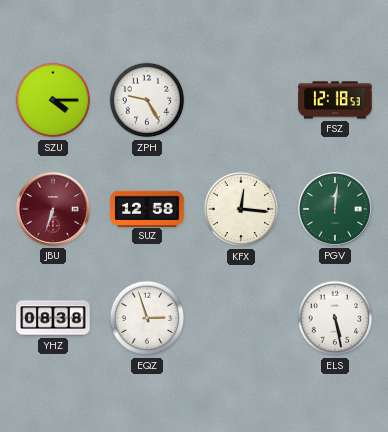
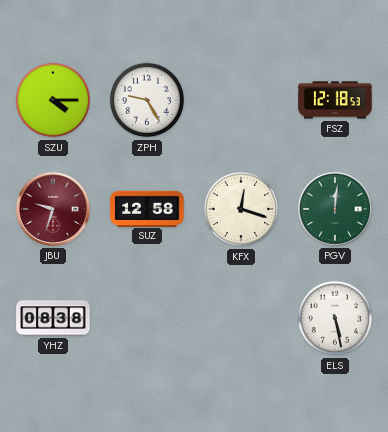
JBU: 6:33 -> 9:33 (53, 209)
KFX: 12:16 -> 12:18 (241, 209)
EQZ: 2:57 -> none (147, 318)
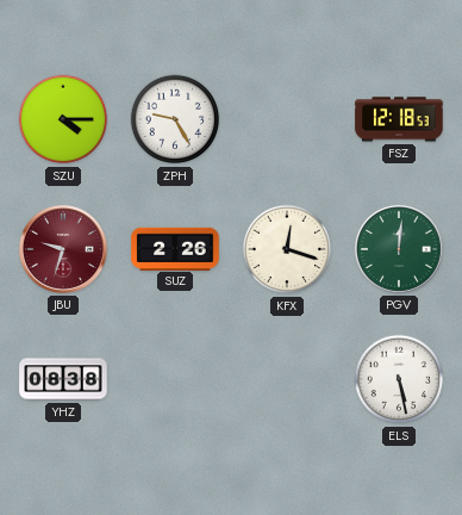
SUZ: 12:58 -> 2:26 (175, 248)
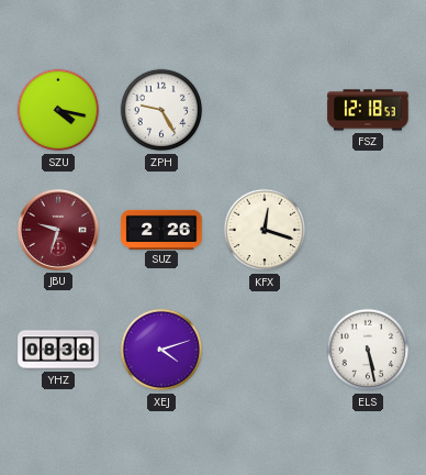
SZU: 4:15 -> 4:17 (58, 110)
PGV: 12:01 -> none (399, 249)
XEJ: none -> 4:12 (161, 350)
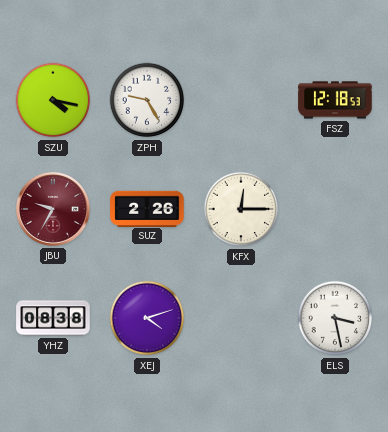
JBU: 9:33 -> 9:35 (53, 209)
KFX: 12:18 -> 12:15 (241, 209)
ELS: 5:28 -> 3:28 (335, 318)
